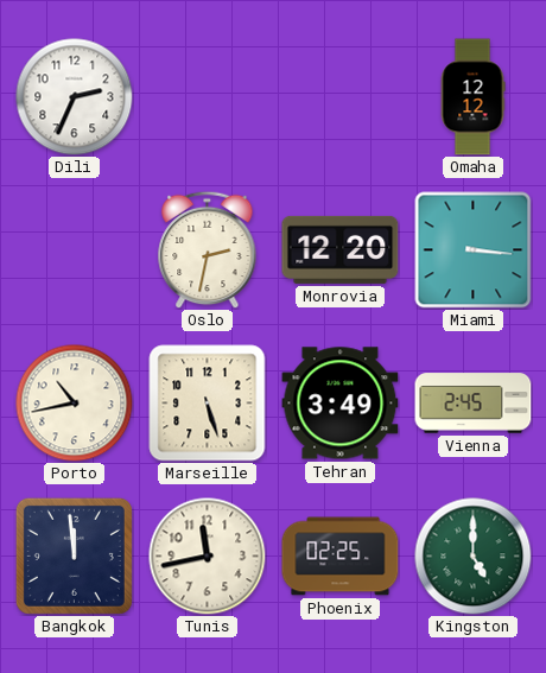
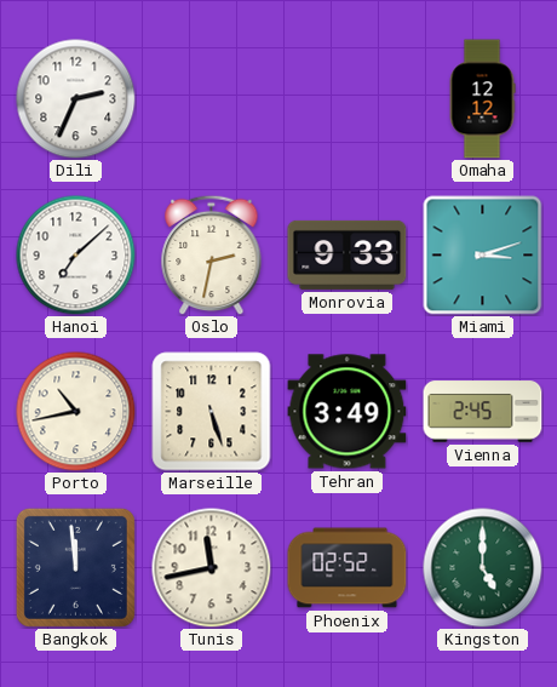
Hanoi: none -> 7:08 (76, 256)
Monrovia: 12:20 -> 9:33 (348, 254)
Miami: 3:16 -> 3:12 (483, 256)
Phoenix: 02:25 -> 02:52 (348, 568)
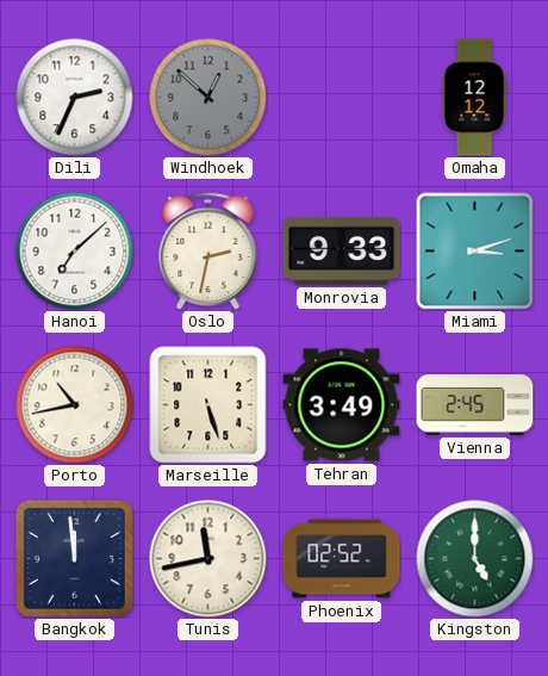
Windhoek: none -> 12:52 (208, 98)
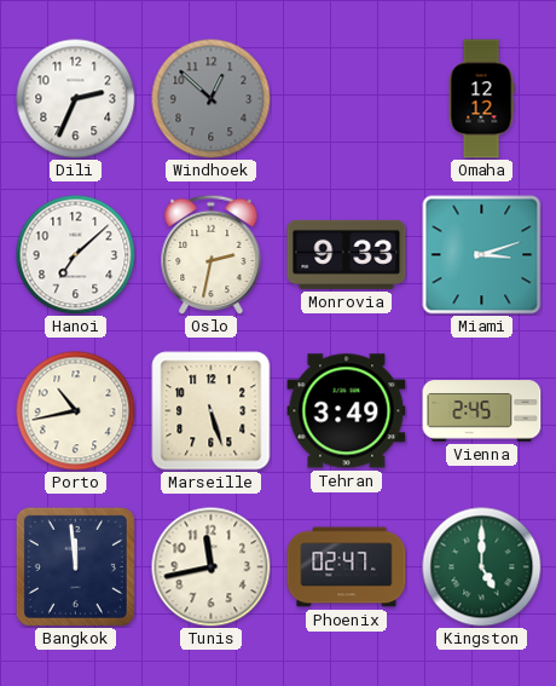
Phoenix: 02:52 -> 02:47 (347, 567)
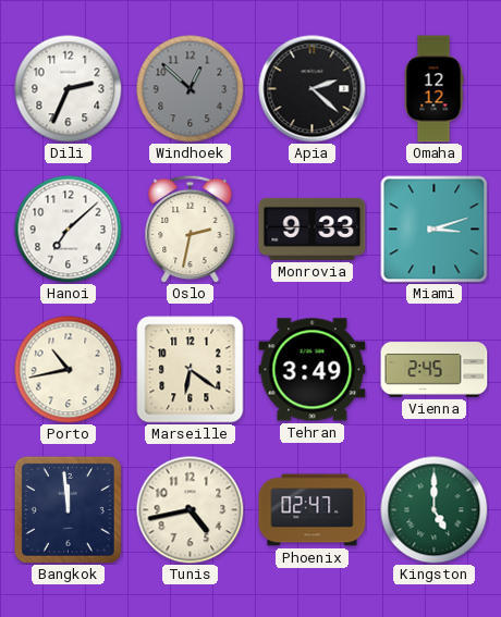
Apia: none -> 2:22 (313, 89)
Marseille: 5:27 -> 6:21 (191, 370)
Tunis: 11:43 -> 4:43 (191, 510)
